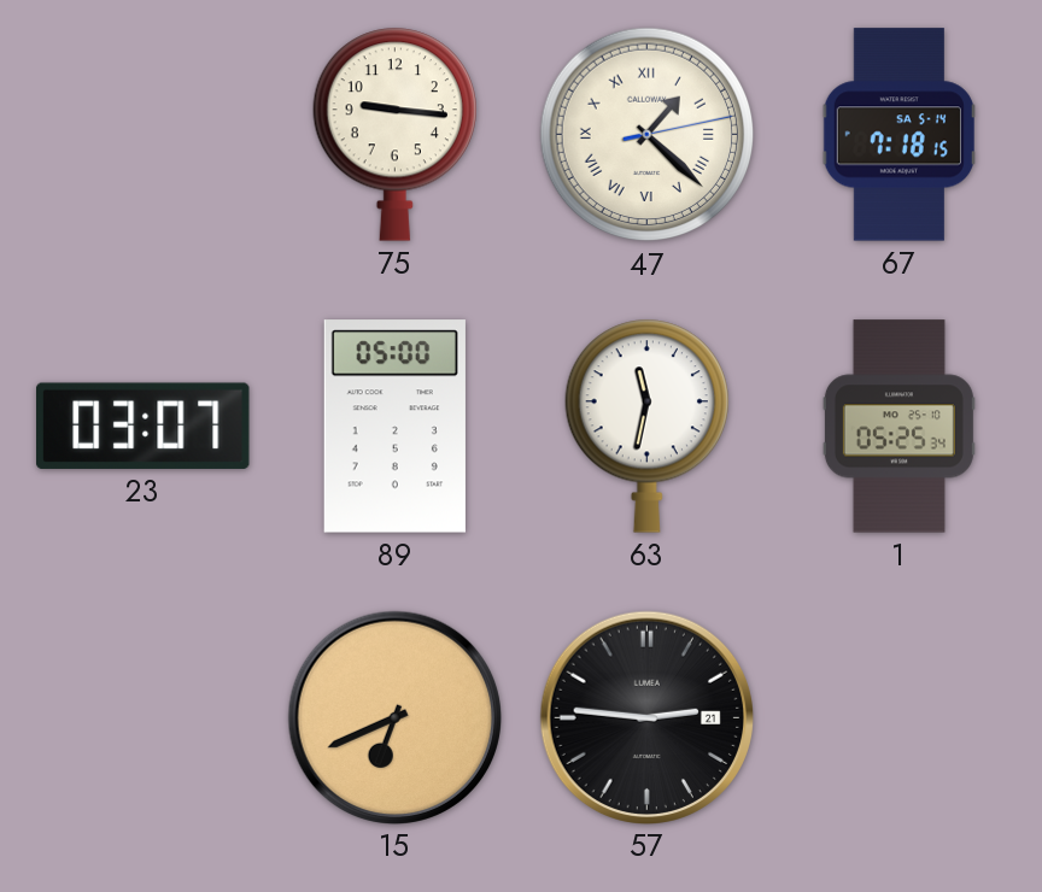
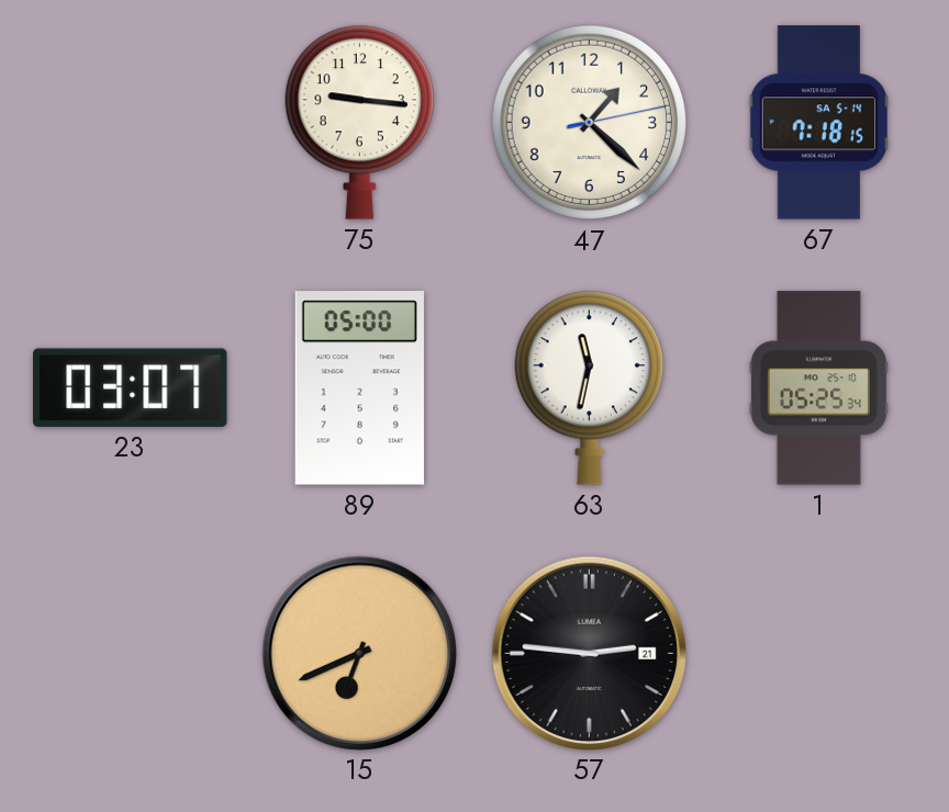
47 numerals: Roman -> Arabic (590, 123)
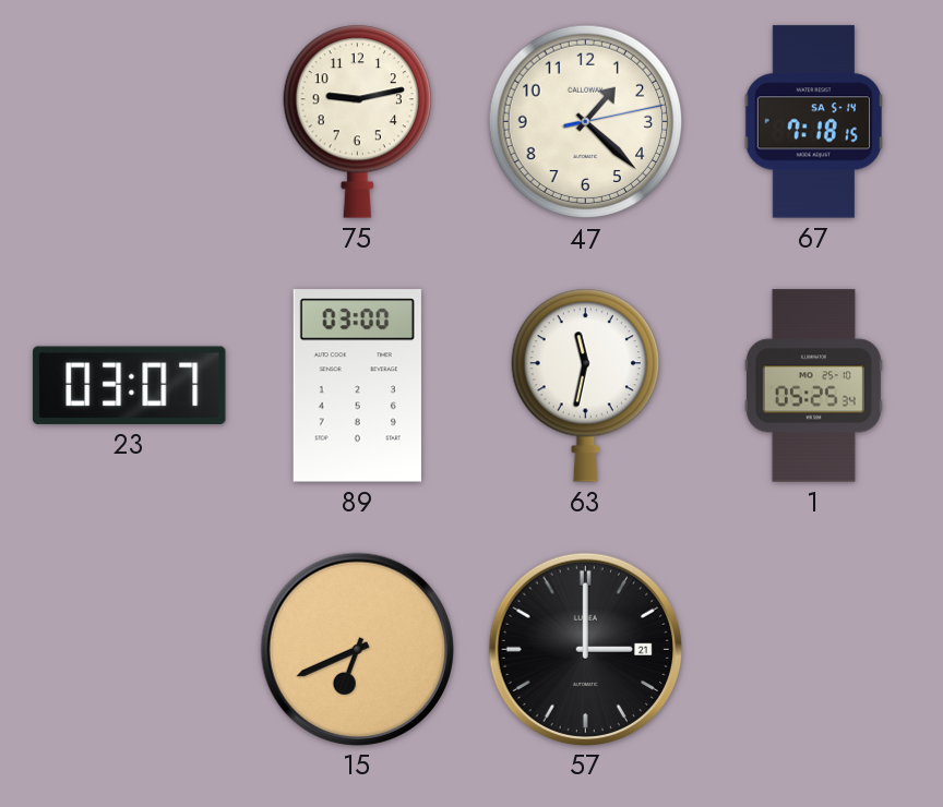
75: 9:16 -> 9:13 (357, 121)
89: 05:00 -> 03:00 (357, 386)
57: 2:46 -> 3:00 (585, 649)
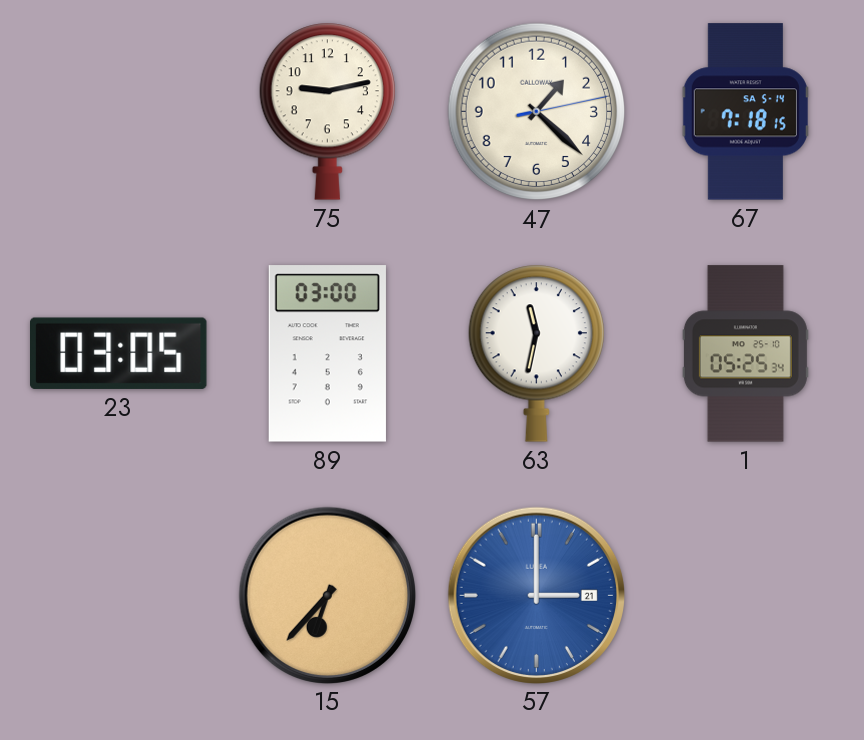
23: 03:07 -> 03:05 (119, 353)
15: 6:41 -> 6:37 (327, 595)
57 dial: black -> blue (536, 595)
